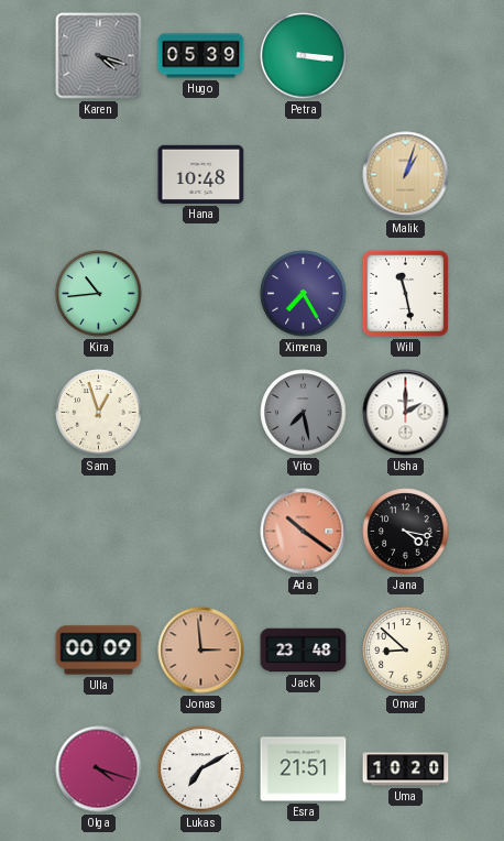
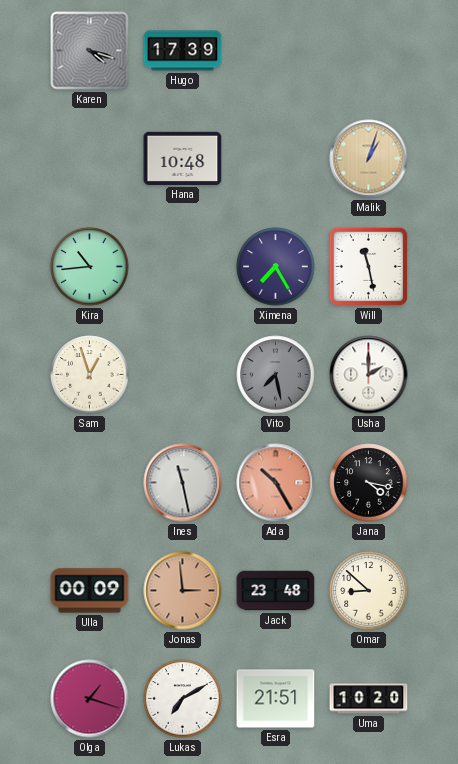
Hugo: 05:39 -> 17:39 (183, 51)
Petra: 3:16 -> none (304, 56)
Ines: none -> 11:28 (183, 483)
Ada: 10:21 -> 10:25 (276, 483)
Olga: 4:18 -> 1:18 (90, 699)
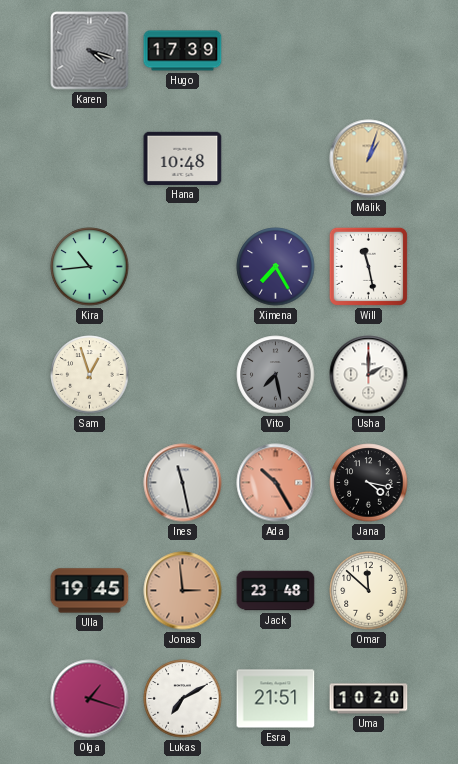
Ulla: 00:09 -> 19:45 (90, 591)
Omar: 8:52 -> 11:52 (369, 591)
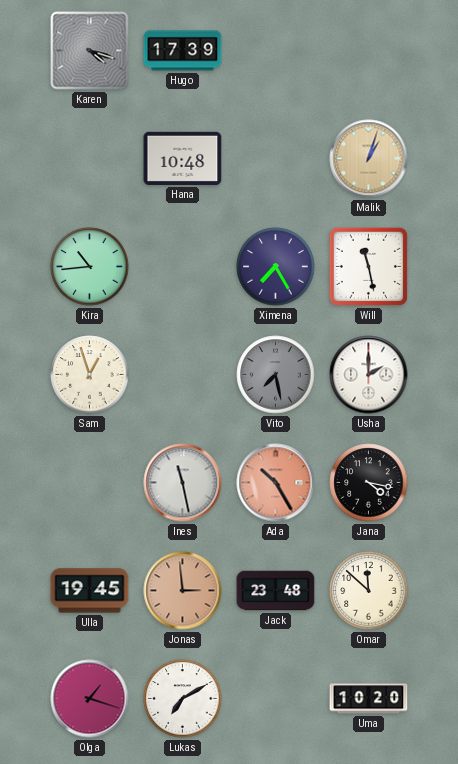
Esra: 21:51 -> none (276, 699)
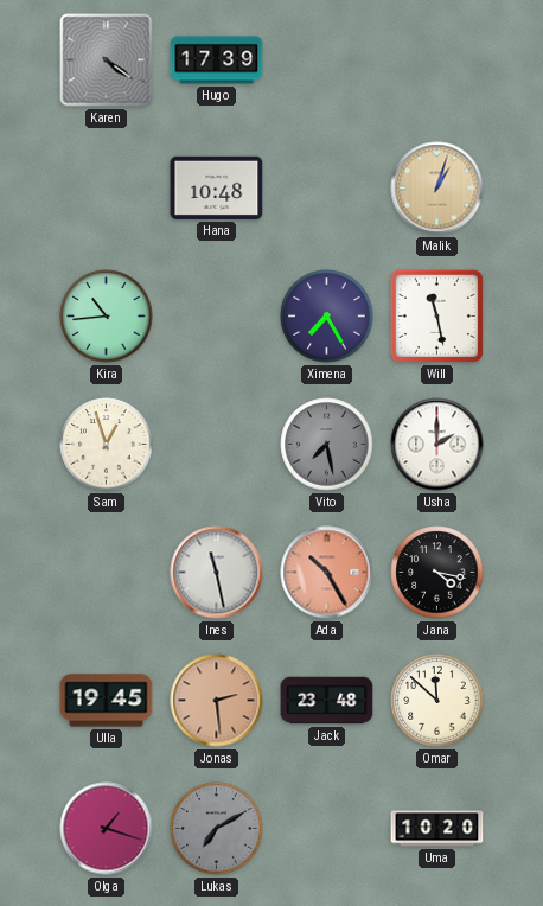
Karen: 4:18 -> 4:21 (107, 60)
Jonas: 2:59 -> 2:29 (217, 701)
Lukas dial: white -> grey (217, 829)
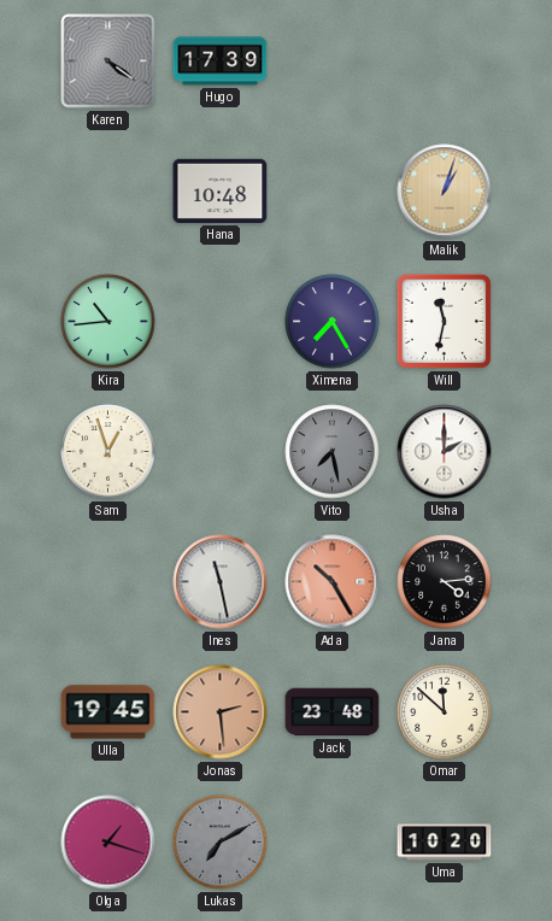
Will: 11:28 -> 11:32 (444, 321)
Jana: 4:17 -> 4:14 (445, 582)
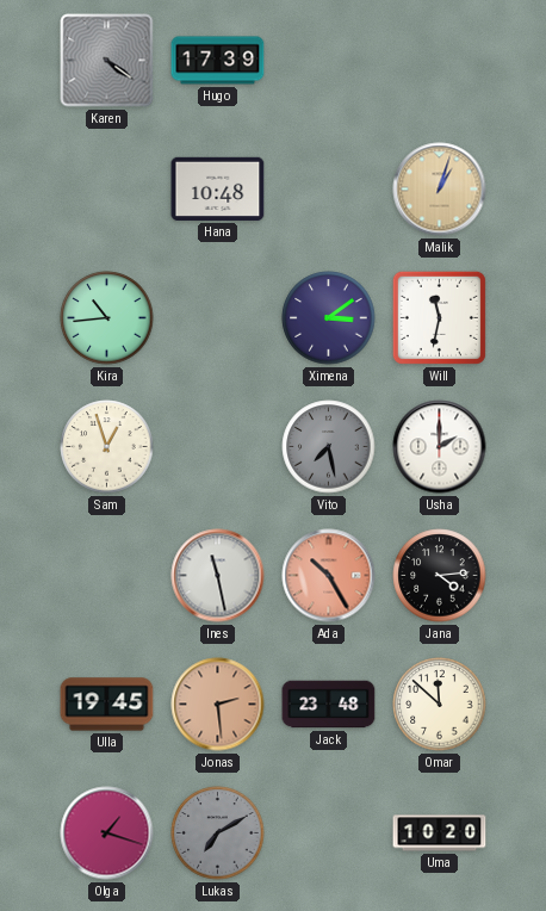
Ximena: 7:25 -> 3:09 (329, 318)
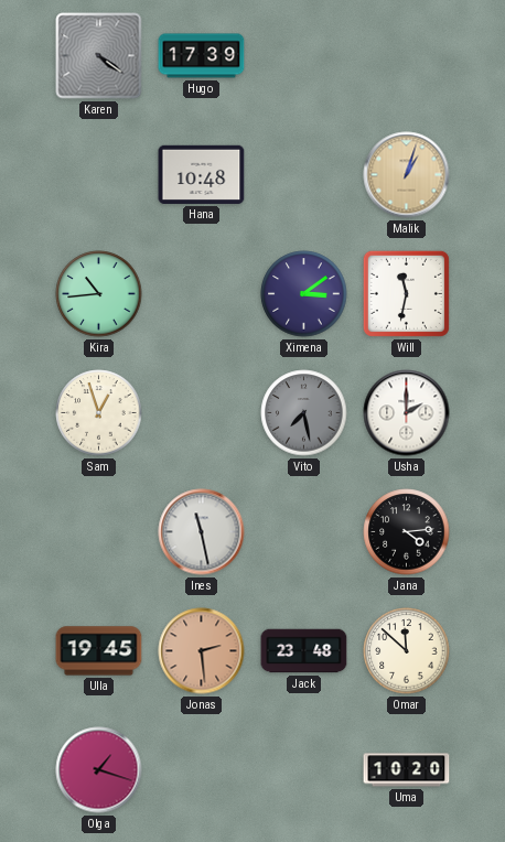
Ada: 10:25 -> none (329, 576)
Lukas: 7:10 -> none (218, 833)
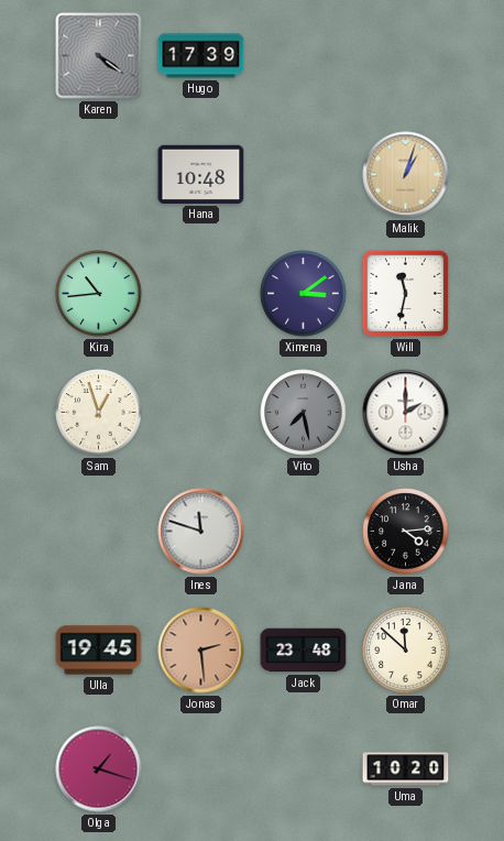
Ines: 11:28 -> 11:48 (201, 532)
